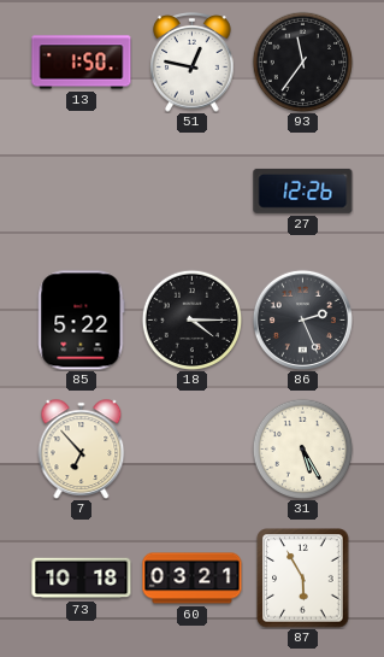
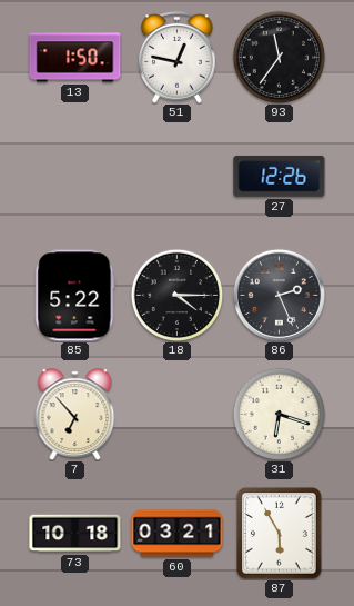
31: 5:25 -> 6:18 (279, 414)
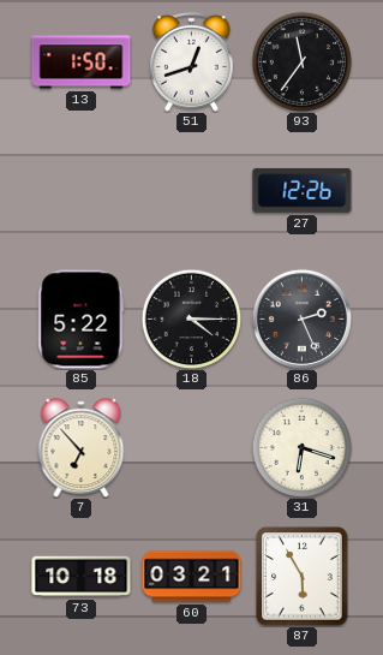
51: 12:47 -> 12:42 (192, 62)
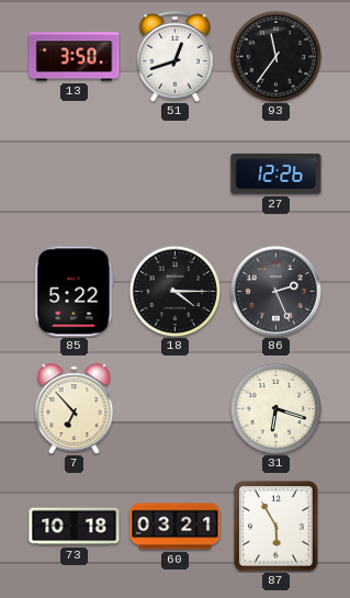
13: 1:50 -> 3:50 (75, 57)
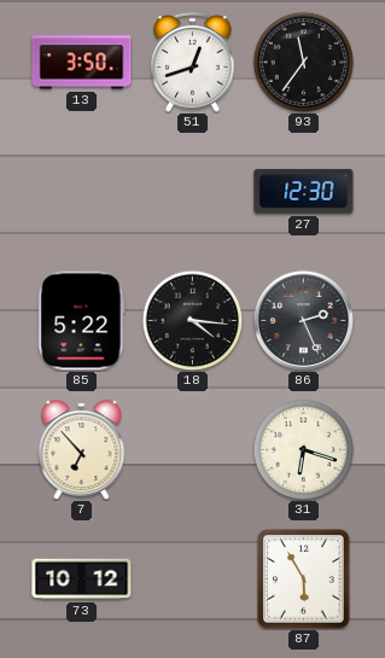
27: 12:26 -> 12:30 (304, 191)
18: 4:15 -> 4:16 (192, 320)
73: 10:18 -> 10:12 (82, 580)
60: 03:21 -> none (176, 527)
